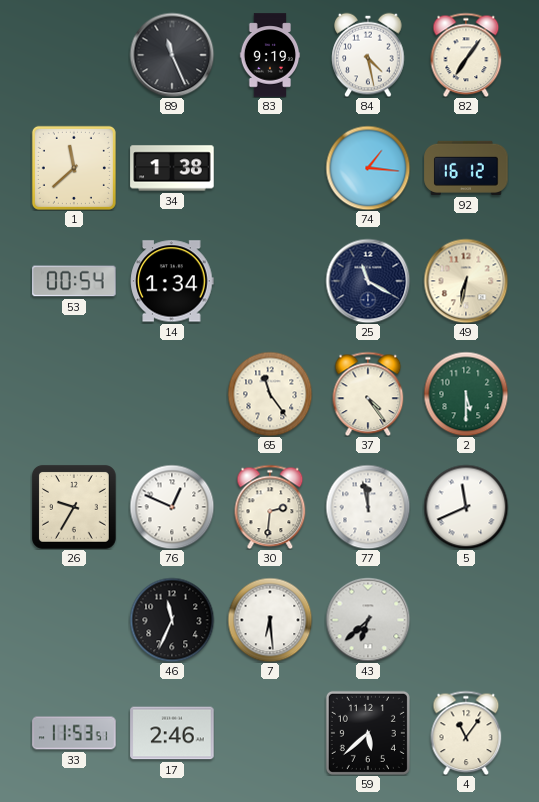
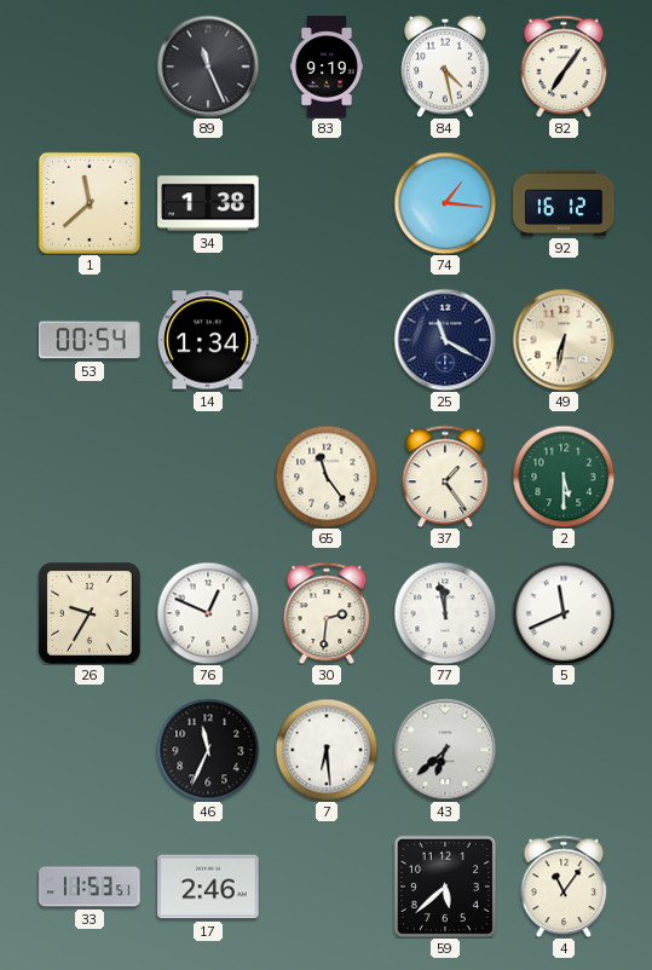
37: 4:24 -> 1:24 (445, 477)
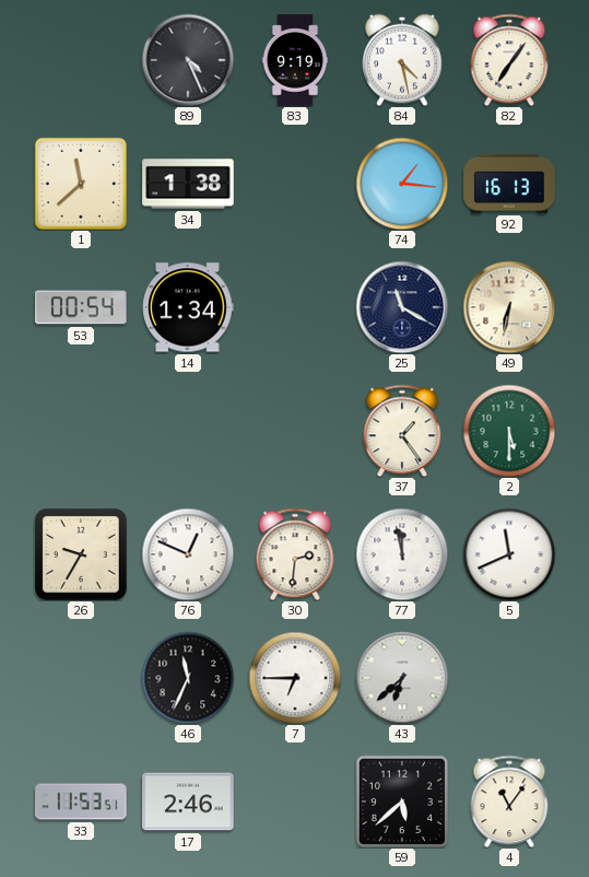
89: 11:26 -> 4:26 (188, 60)
92: 16:12 -> 16:13 (509, 184)
65: 11:24 -> none (327, 477)
7: 6:29 -> 6:45 (295, 678)
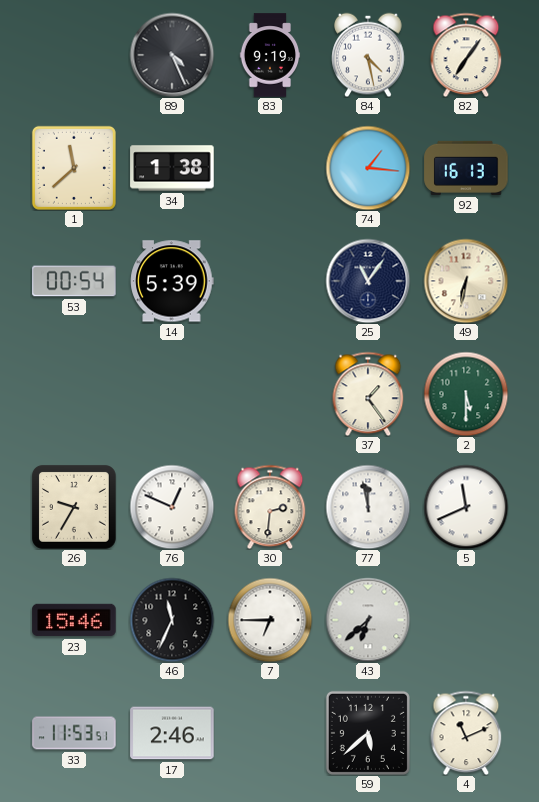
14: 1:34 -> 5:39 (172, 281)
25: 11:20 -> 11:06 (368, 281)
23: none -> 15:46 (74, 620)
4: 11:06 -> 11:11 (466, 733)
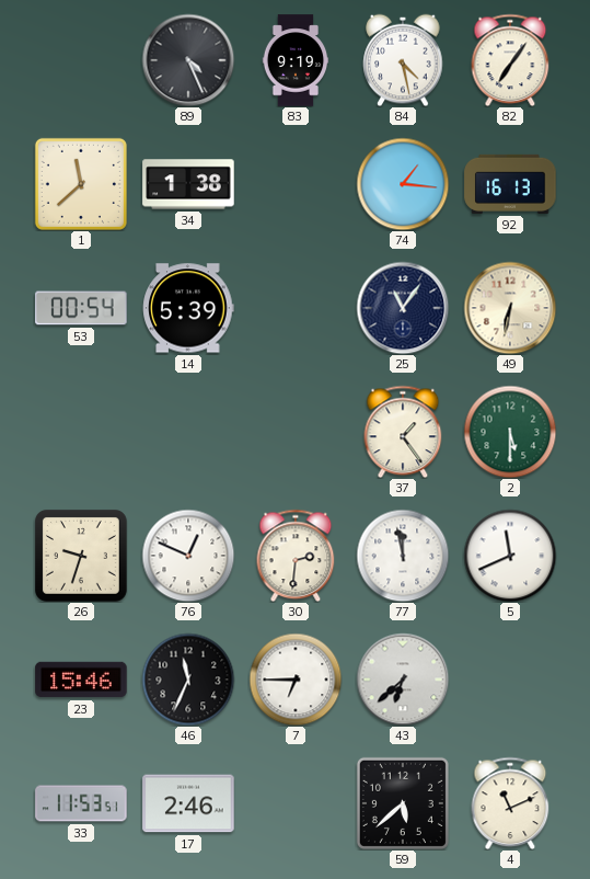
26: 9:35 -> 9:33 (81, 556)
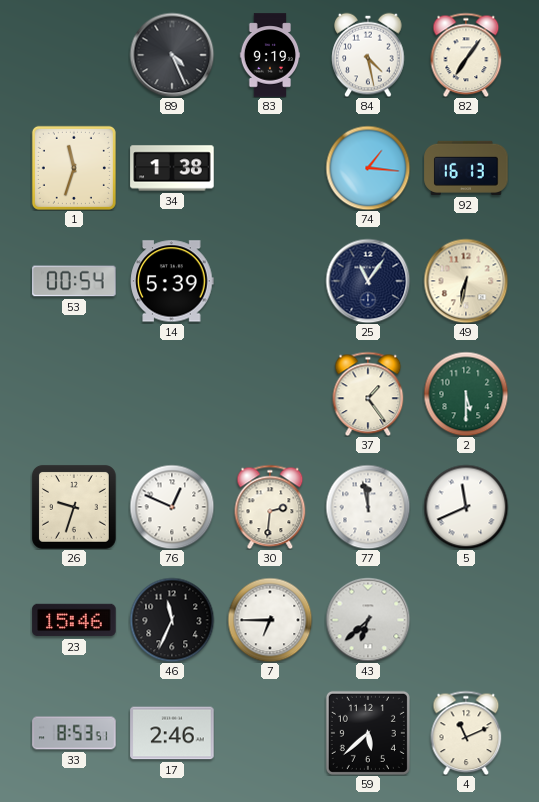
1: 11:38 -> 11:33 (74, 168)
33: 11:53 -> 8:53 (74, 733)
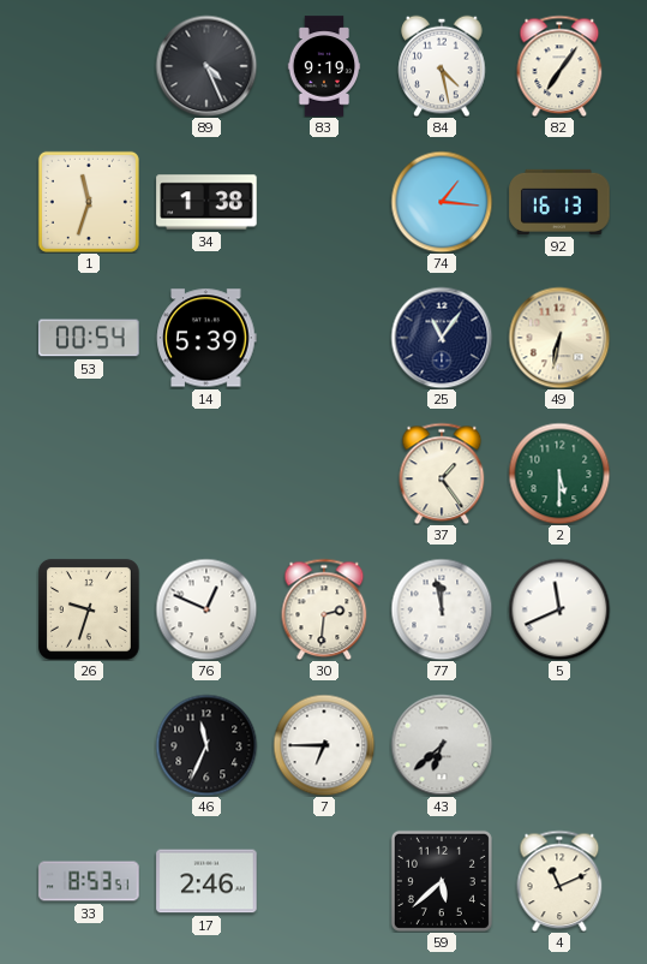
23: 15:46 -> none (74, 620)
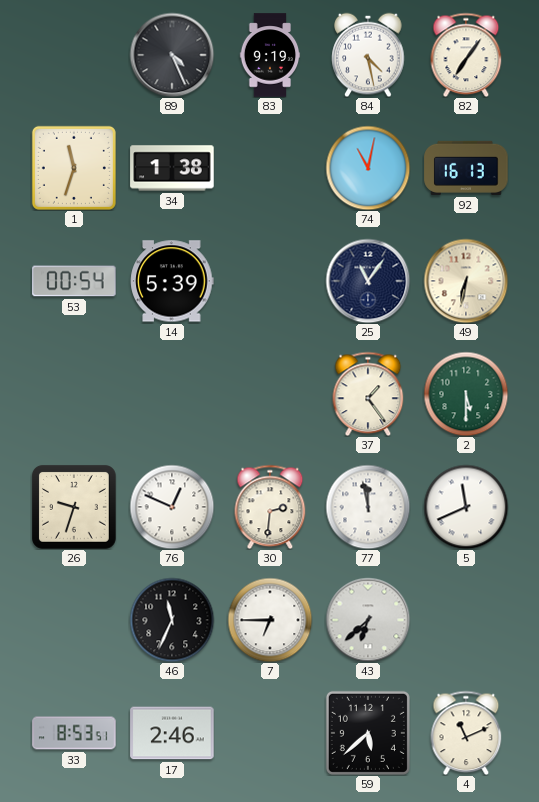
74: 1:16 -> 11:02 (368, 168)
